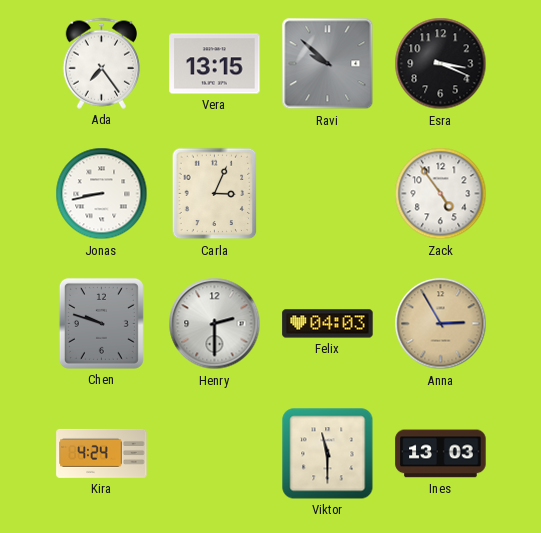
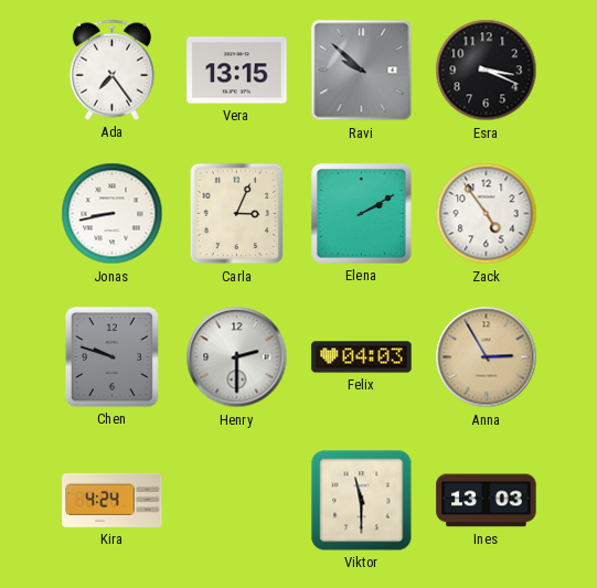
Elena: none -> 2:10 (362, 214)
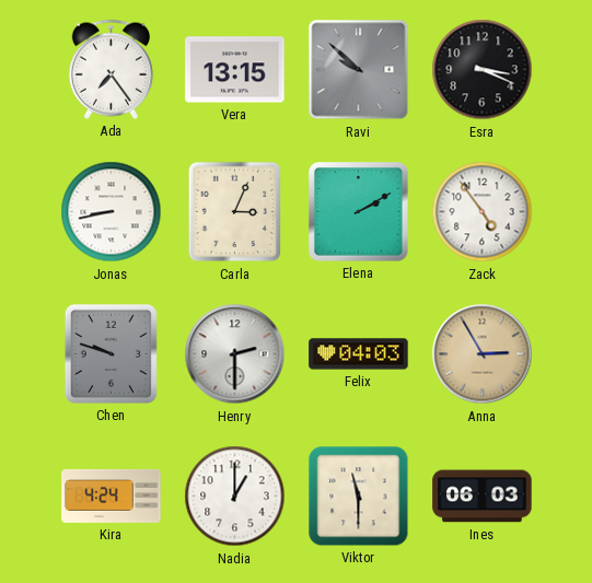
Nadia: none -> 1:00 (235, 497)
Ines: 13:03 -> 06:03 (483, 497)
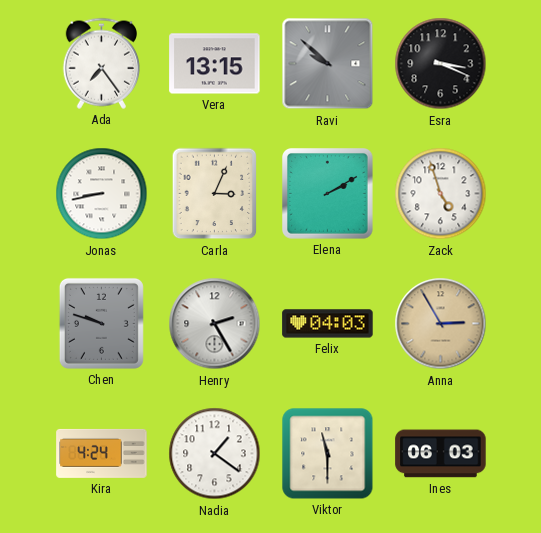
Zack: 4:54 -> 4:57 (441, 194)
Henry: 2:30 -> 2:25 (215, 324)
Nadia: 1:00 -> 1:21 (215, 454)
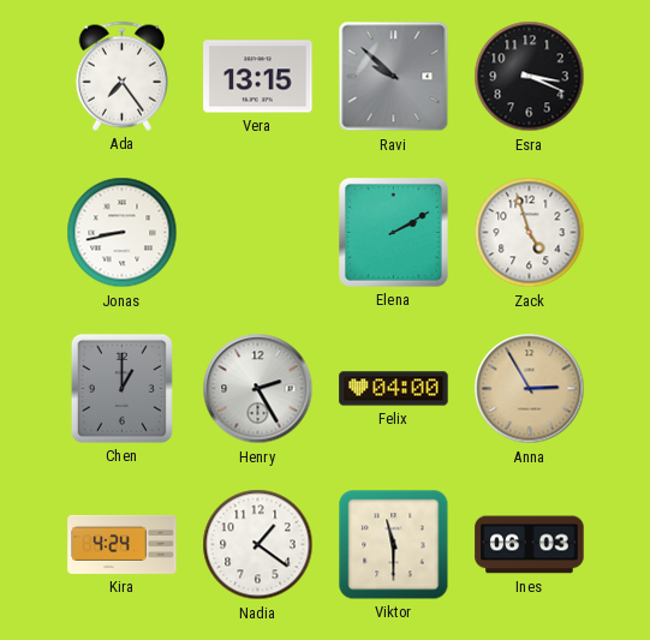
Carla: 3:04 -> none (215, 194)
Chen: 9:48 -> 1:00 (121, 388)
Felix: 04:03 -> 04:00 (394, 389)
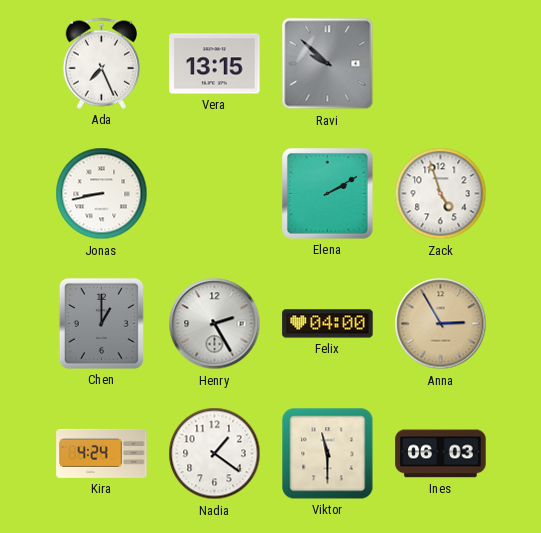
Ada: 7:24 -> 7:26 (101, 63)
Esra: 3:19 -> none (530, 77)
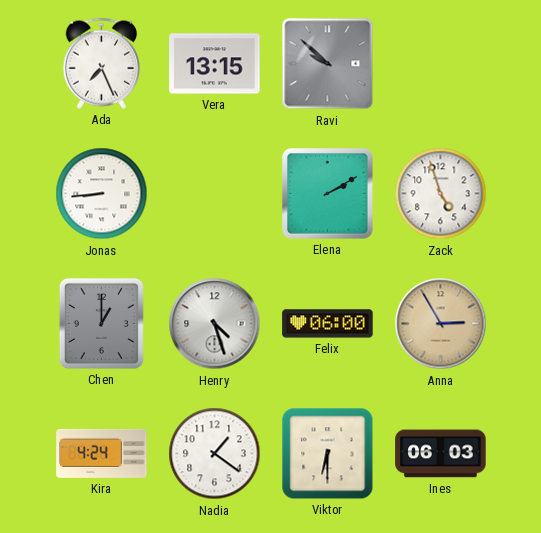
Jonas: 8:43 -> 8:44 (102, 194)
Henry: 2:25 -> 4:27 (215, 324)
Felix: 04:00 -> 06:00 (328, 324)
Viktor: 11:30 -> 6:30 (328, 454)
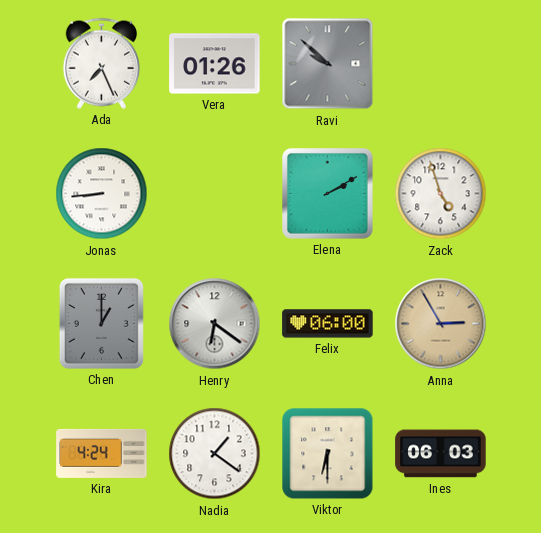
Vera: 13:15 -> 01:26 (215, 64)
Henry: 4:27 -> 6:21 (215, 324)
